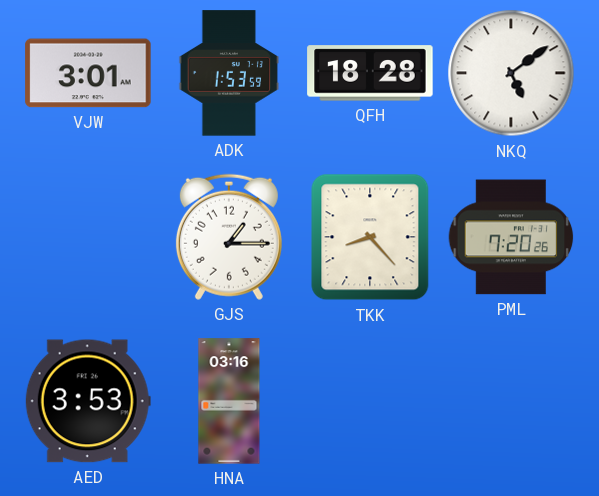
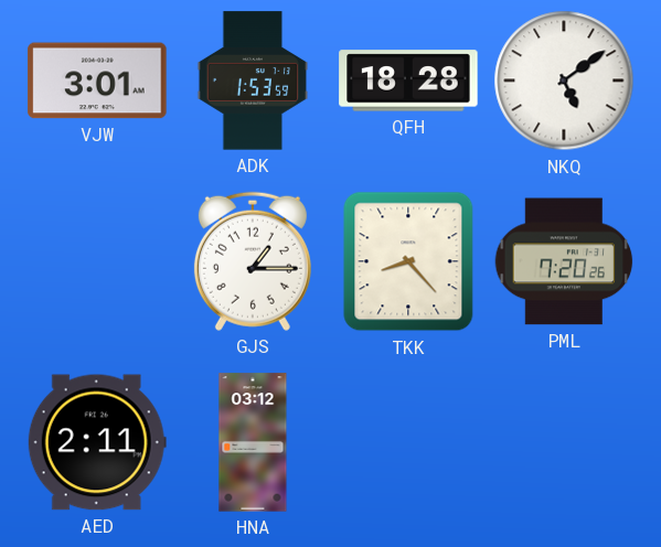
AED: 3:53 -> 2:11 (97, 442)
HNA: 03:16 -> 03:12 (253, 442)
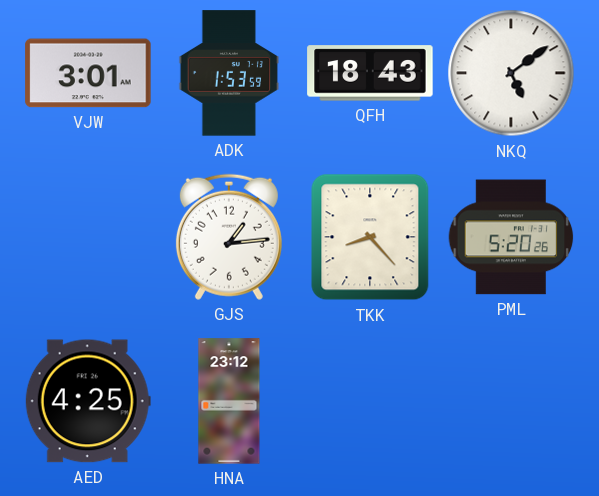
QFH: 18:28 -> 18:43 (370, 73)
GJS: 1:15 -> 1:14 (229, 237)
PML: 7:20 -> 5:20 (511, 237)
AED: 2:11 -> 4:25 (88, 401)
HNA: 03:12 -> 23:12 (229, 401)
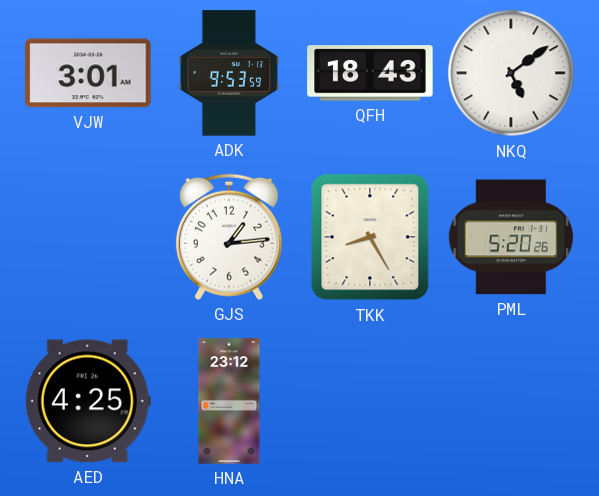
ADK: 1:53 -> 9:53 (228, 73)
TKK: 8:23 -> 8:25 (370, 237)
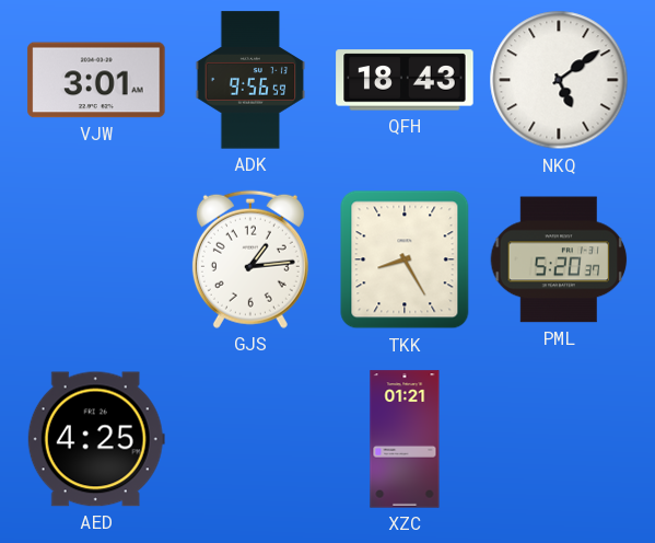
ADK: 9:53 -> 9:56 (249, 80)
PML: 5:20:26 -> 5:20:37 (559, 259)
HNA: 23:12 -> none (229, 401)
XZC: none -> 01:21 (405, 439)
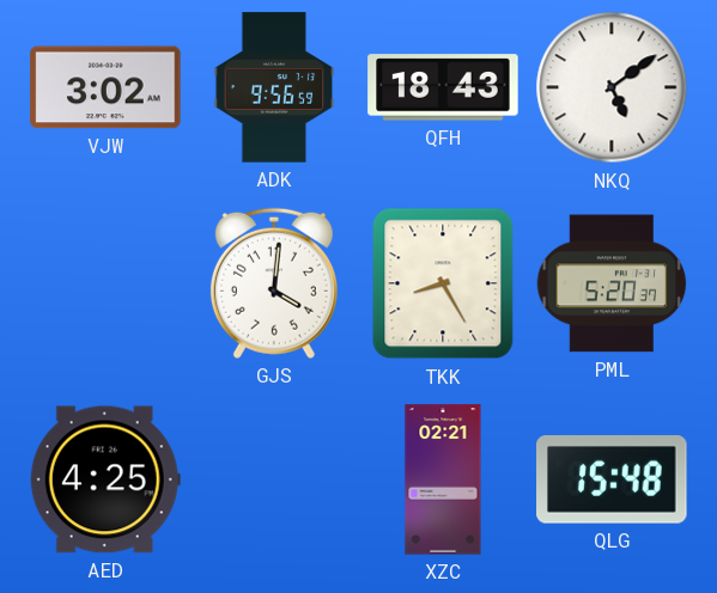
VJW: 3:01 -> 3:02 (105, 87)
GJS: 1:14 -> 4:01 (274, 283)
XZC: 01:21 -> 02:21 (443, 479)
QLG: none -> 15:48 (612, 481)
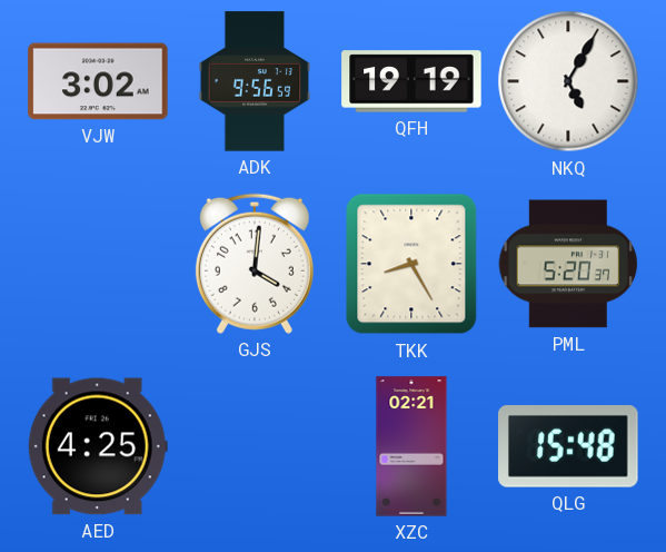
QFH: 18:43 -> 19:19 (411, 81)
NKQ: 5:09 -> 5:05 (568, 81)
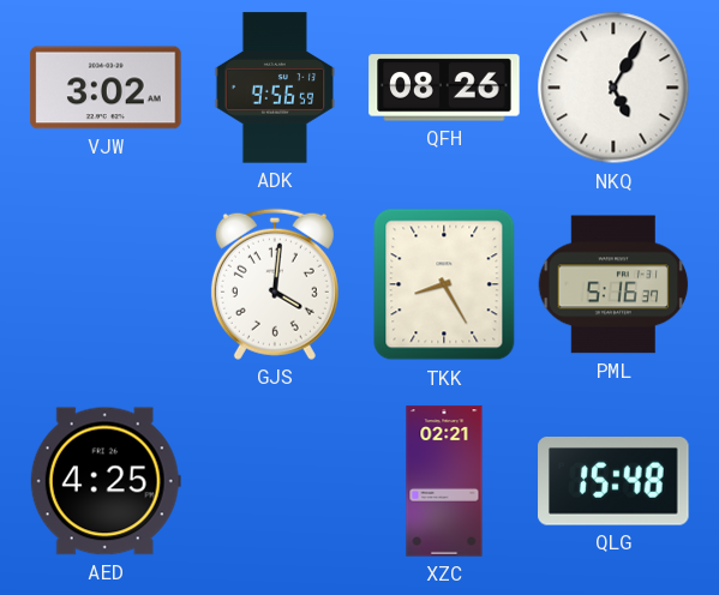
QFH: 19:19 -> 08:26 (444, 88)
PML: 5:20 -> 5:16 (613, 284)
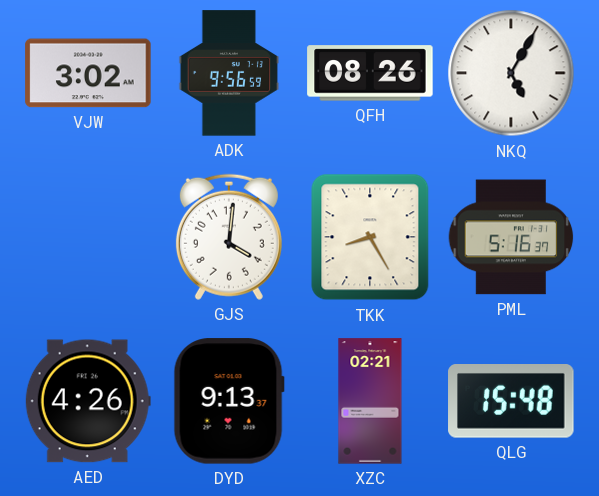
AED: 4:25 -> 4:26 (88, 401)
DYD: none -> 9:13 (229, 401)
